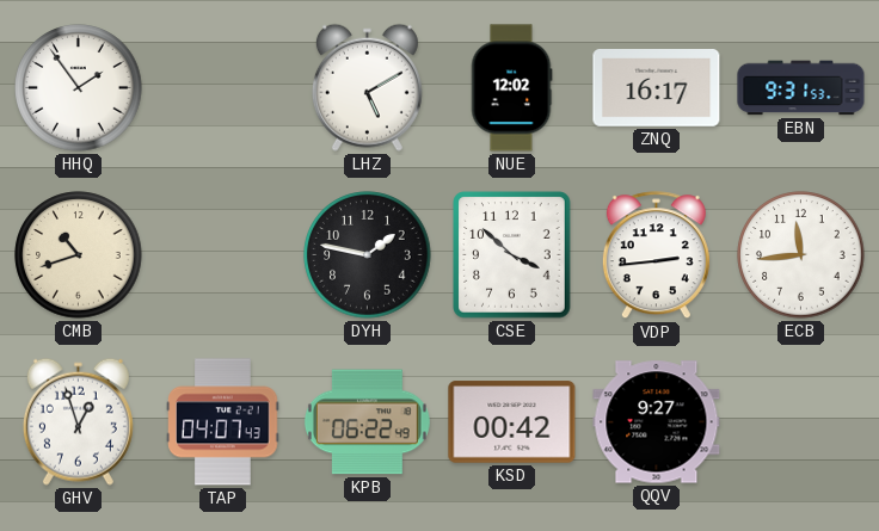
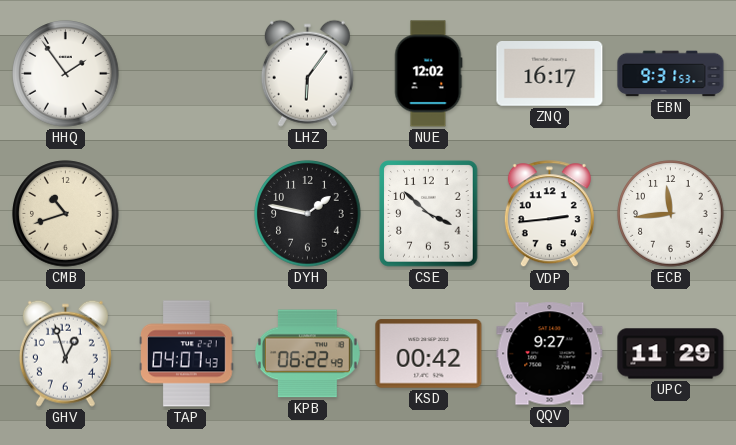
LHZ: 5:10 -> 6:06 (307, 73)
UPC: none -> 11:29 (671, 354)
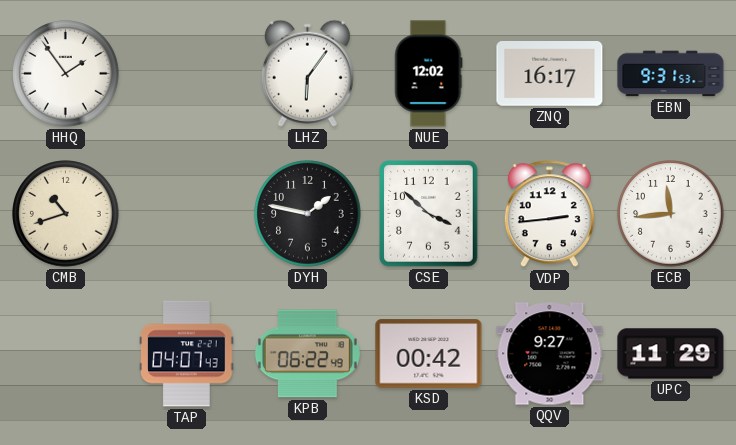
GHV: 12:57 -> none (65, 353)
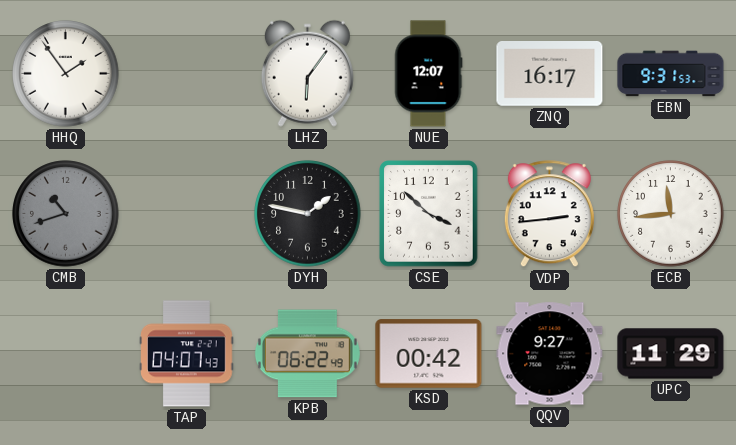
NUE: 12:02 -> 12:07 (428, 74)
CMB dial: cream -> grey (66, 214)
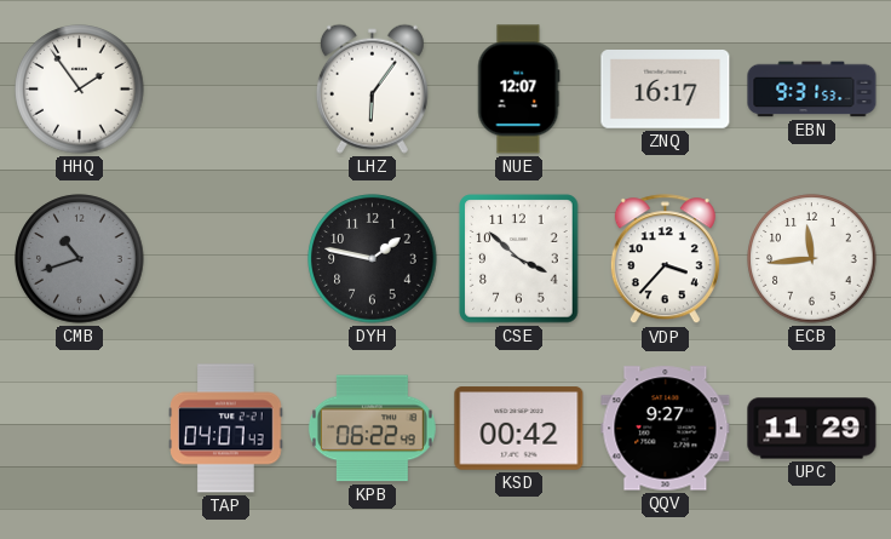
VDP: 2:44 -> 3:37 (665, 259)
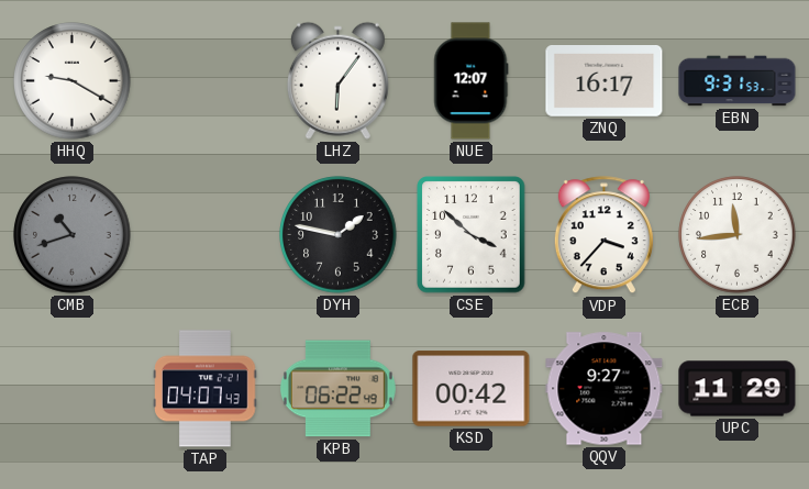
HHQ: 1:54 -> 9:20 (73, 81)
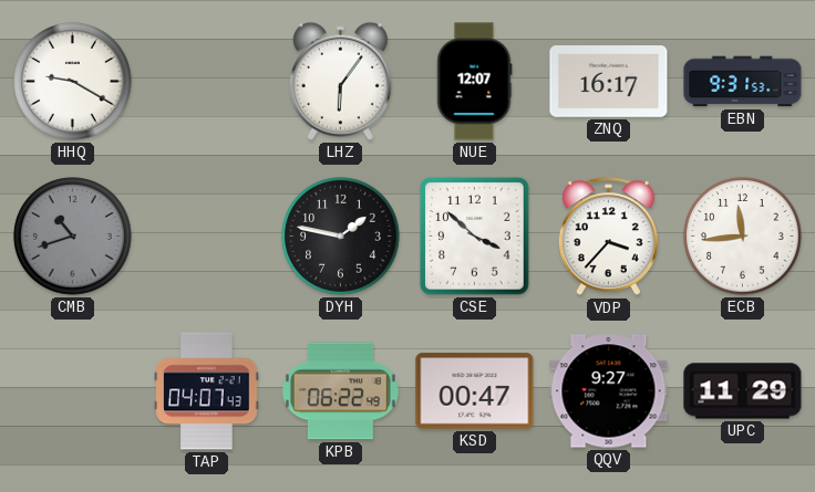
KSD: 00:42 -> 00:47 (475, 391)
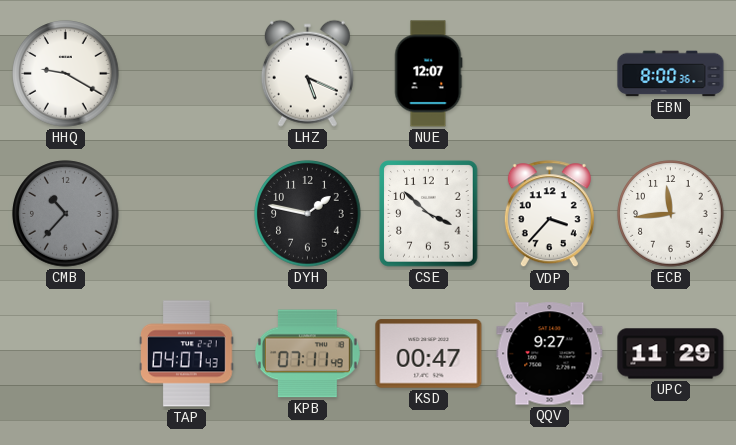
LHZ: 6:06 -> 5:19 (307, 73)
ZNQ: 16:17 -> none (609, 82)
EBN: 9:31 -> 8:00 (671, 74)
CMB: 10:42 -> 10:37 (66, 214)
KPB: 06:22 -> 07:11 (307, 354)
